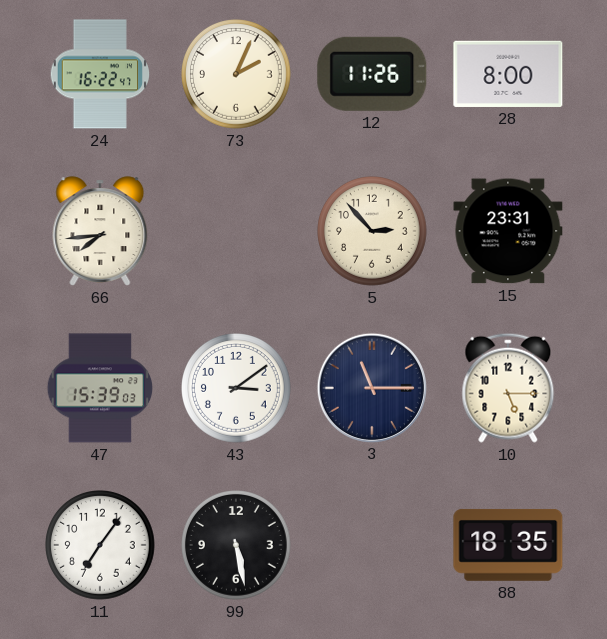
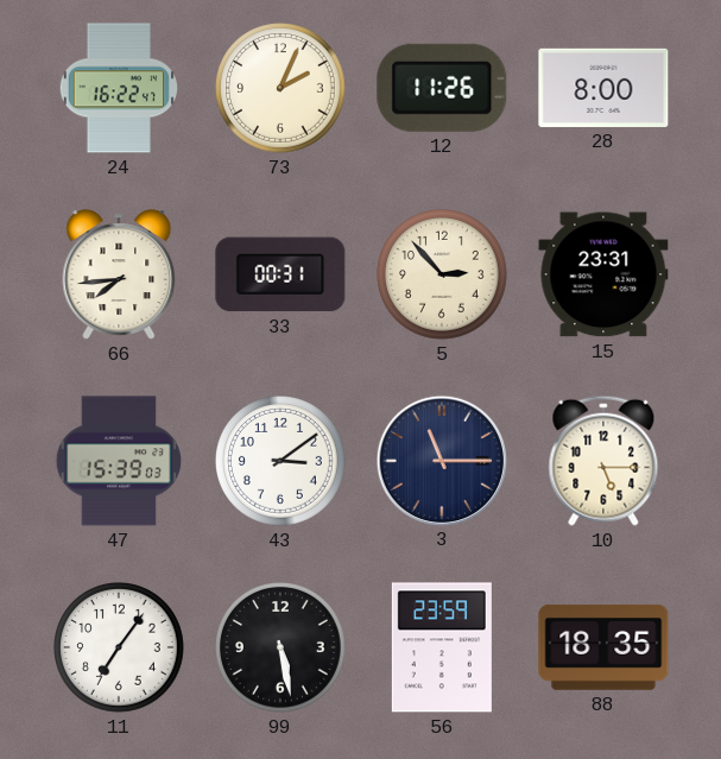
33: none -> 00:31 (280, 274)
56: none -> 23:59 (442, 647)
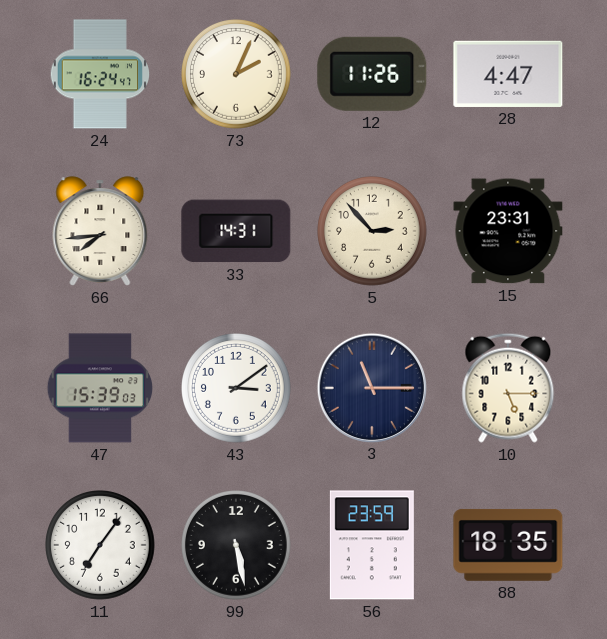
24: 16:22 -> 16:24 (99, 74)
28: 8:00 -> 4:47 (508, 74)
33: 00:31 -> 14:31 (236, 231)
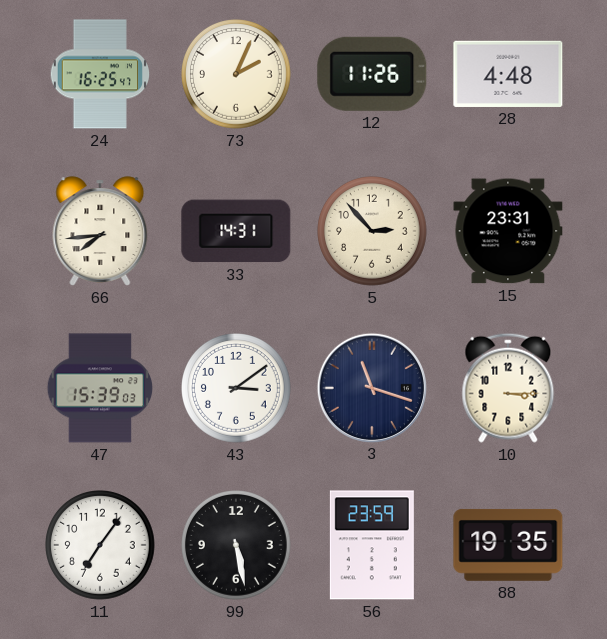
24: 16:24 -> 16:25 (99, 74)
28: 4:47 -> 4:48 (508, 74)
3: 11:15 -> 11:18 (371, 387)
10: 5:15 -> 3:15 (508, 388)
88: 18:35 -> 19:35 (508, 545)
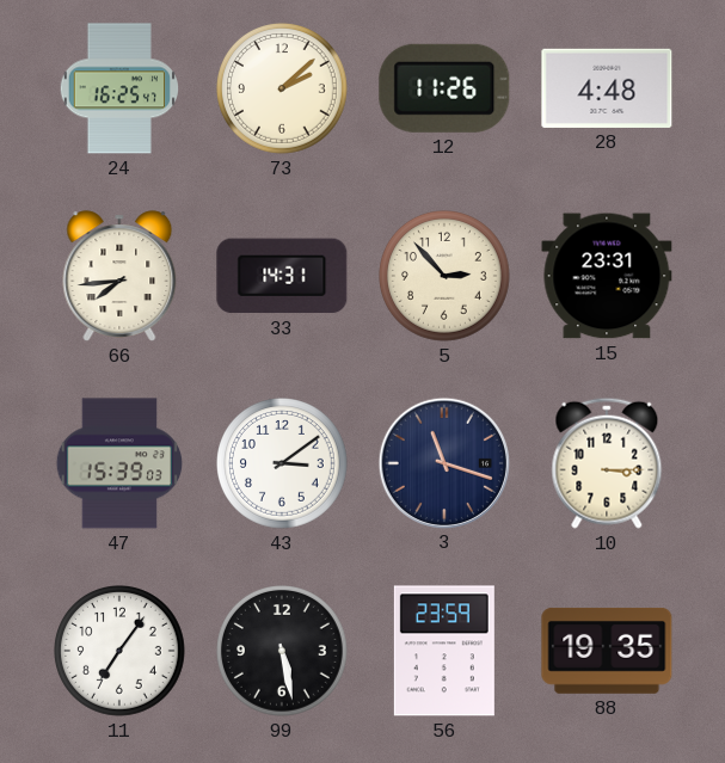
73: 2:04 -> 2:08 (283, 90)
